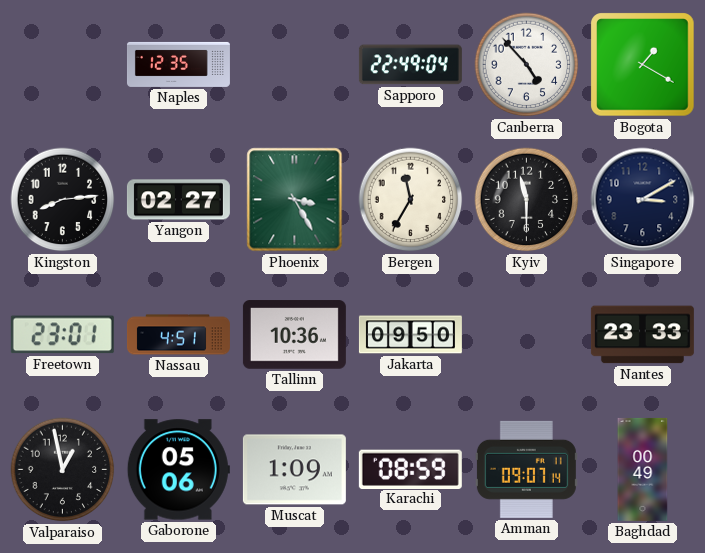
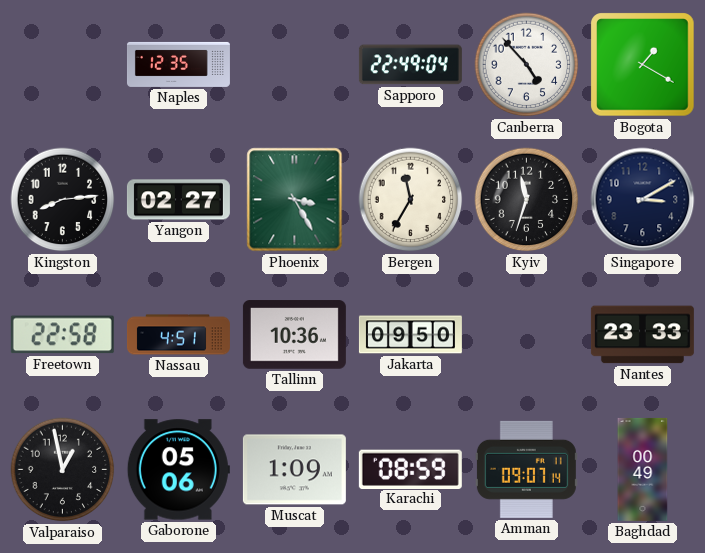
Kyiv: 11:30 -> 11:33 (527, 200)
Freetown: 23:01 -> 22:58 (62, 335)
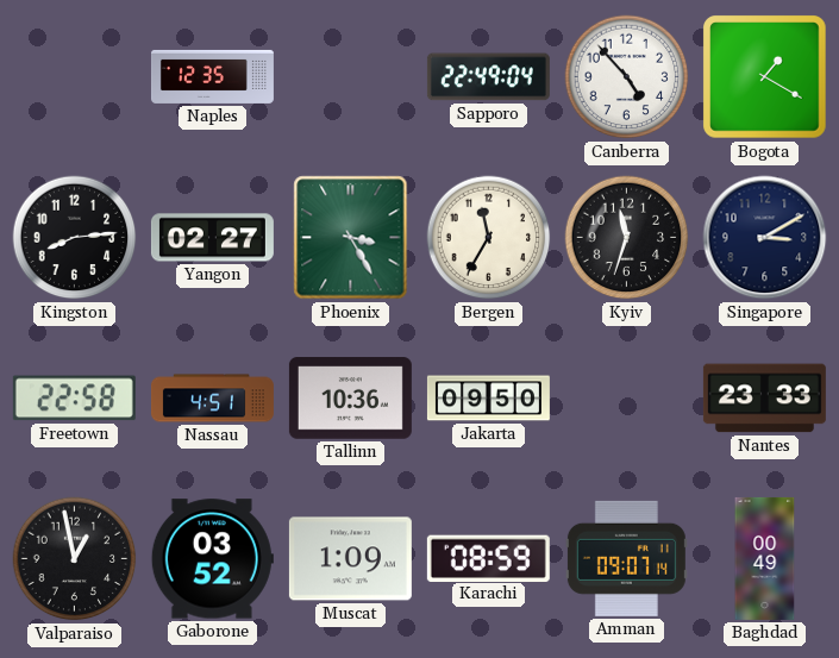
Gaborone: 05:06 -> 03:52 (212, 559)
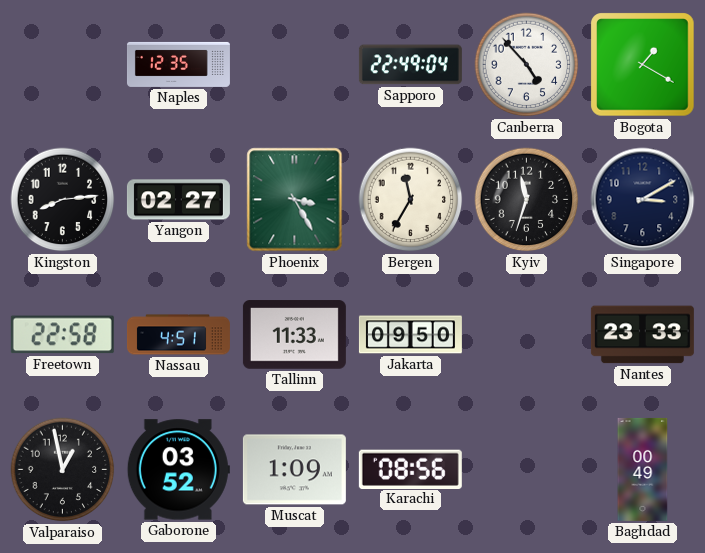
Tallinn: 10:36 -> 11:33 (294, 335)
Karachi: 08:59 -> 08:56 (410, 469)
Amman: 09:07 -> none (626, 558)
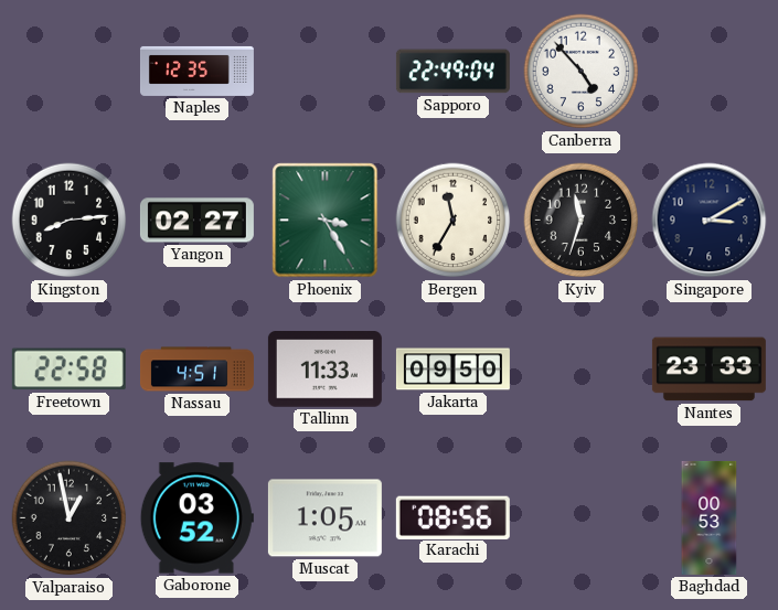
Bogota: 1:20 -> none (643, 65)
Muscat: 1:09 -> 1:05 (324, 518)
Baghdad: 00:49 -> 00:53 (710, 517)
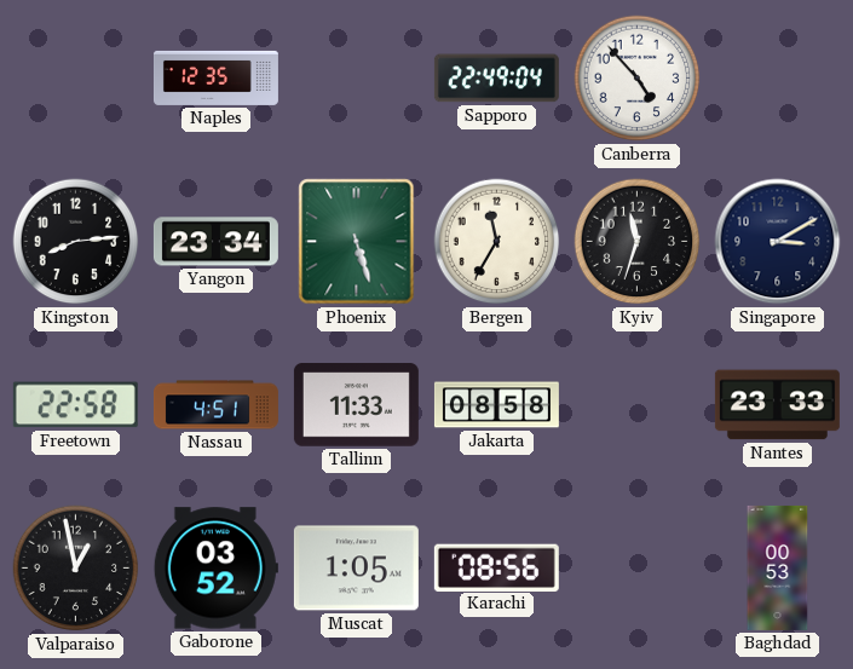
Yangon: 02:27 -> 23:34 (215, 242)
Phoenix: 3:25 -> 5:27 (357, 242)
Jakarta: 09:50 -> 08:58 (496, 405)
